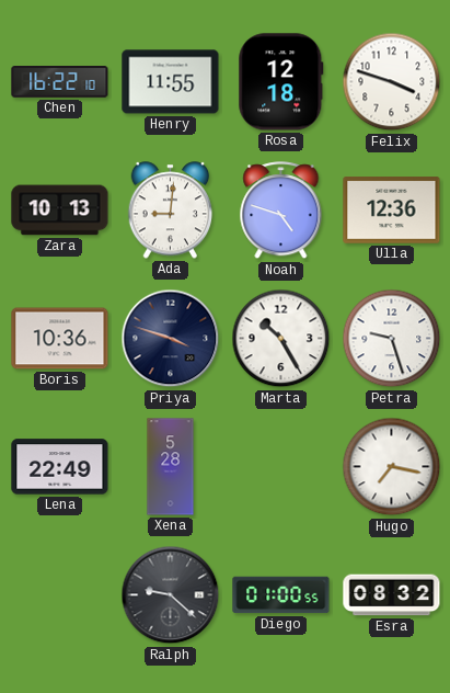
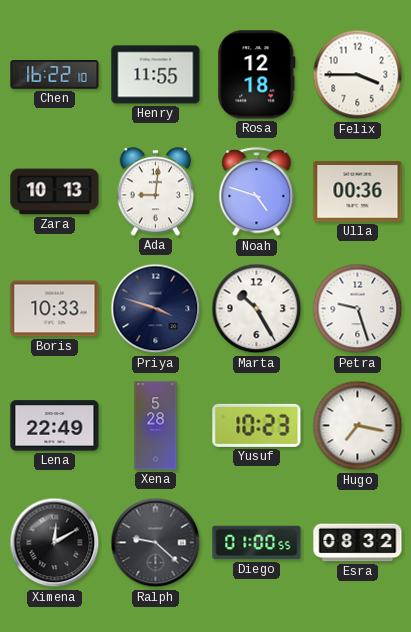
Felix: 3:48 -> 3:45 (358, 75)
Ulla: 12:36 -> 00:36 (358, 192)
Boris: 10:36 -> 10:33 (55, 309)
Yusuf: none -> 10:23 (257, 425)
Ximena: none -> 12:10 (55, 543)
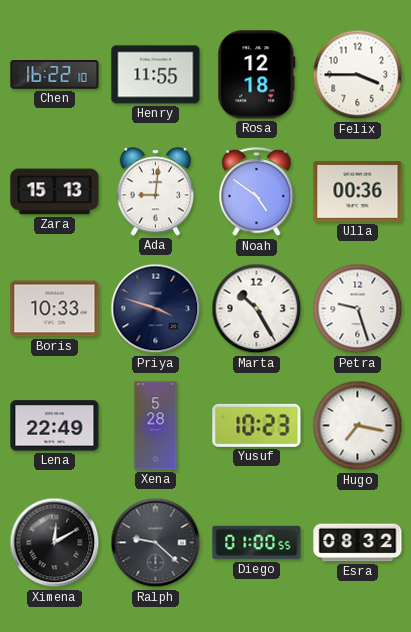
Zara: 10:13 -> 15:13 (55, 192)
Noah: 4:48 -> 4:51 (257, 192)
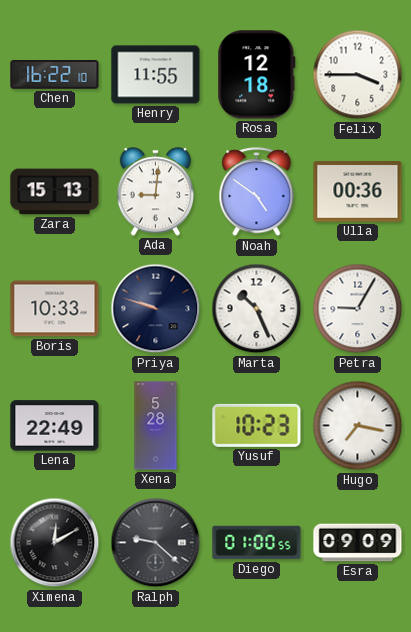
Priya: 3:48 -> 9:48 (156, 309)
Marta: 10:25 -> 10:26 (257, 309)
Petra: 9:27 -> 9:05 (358, 309)
Esra: 08:32 -> 09:09 (358, 543)
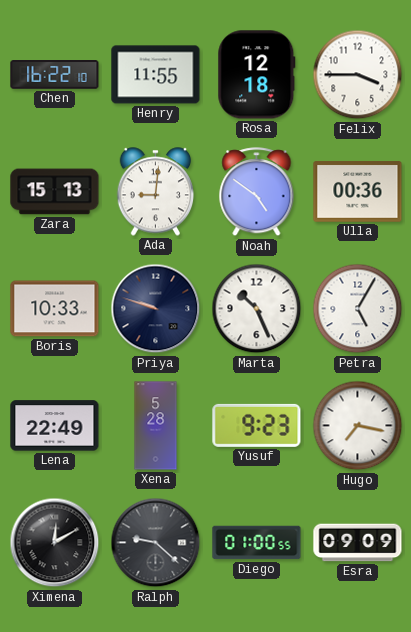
Petra: 9:05 -> 5:05 (358, 309)
Yusuf: 10:23 -> 9:23 (257, 425)
